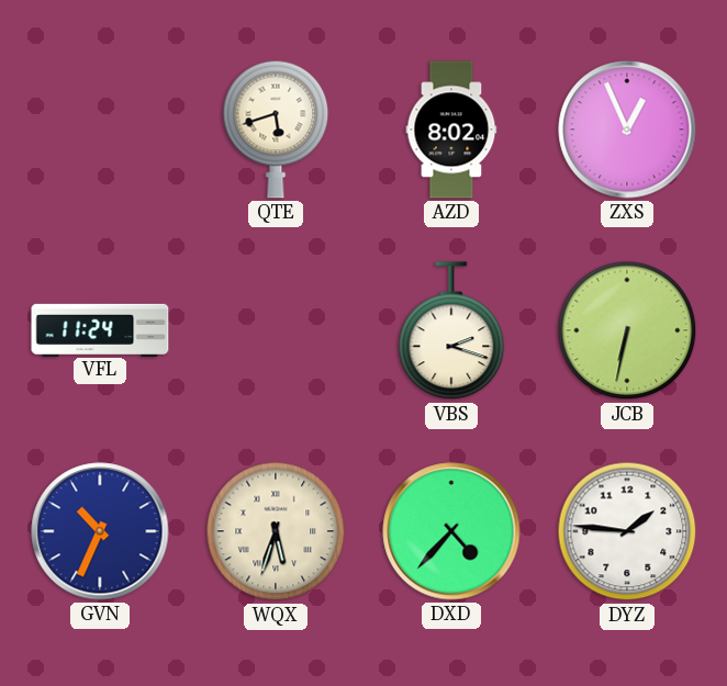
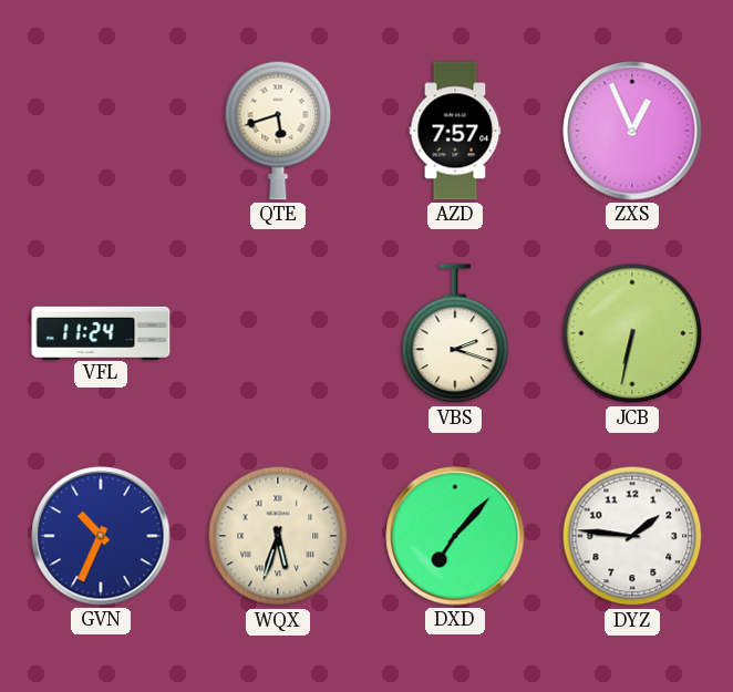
AZD: 8:02 -> 7:57 (455, 131)
DXD: 4:37 -> 7:07 (455, 536)
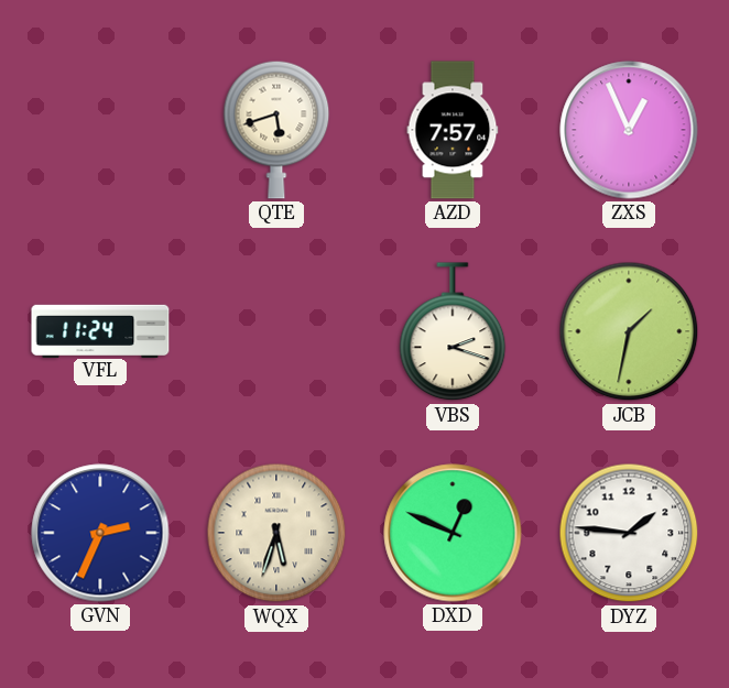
JCB: 6:32 -> 1:32 (629, 331)
GVN: 10:34 -> 2:34 (100, 533)
DXD: 7:07 -> 12:49 (453, 533)
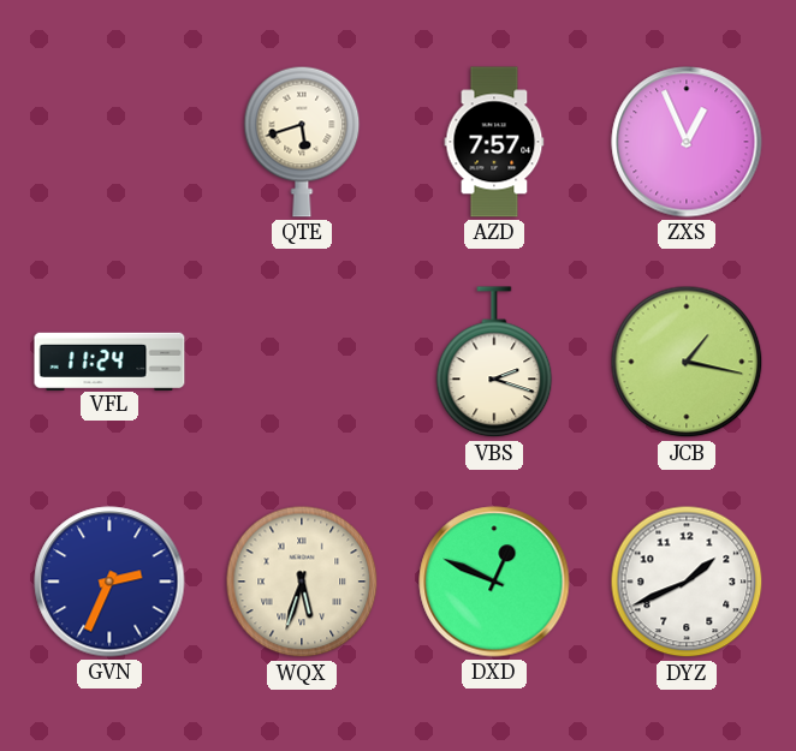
JCB: 1:32 -> 1:17 (687, 362)
DYZ: 1:46 -> 1:41 (687, 582)
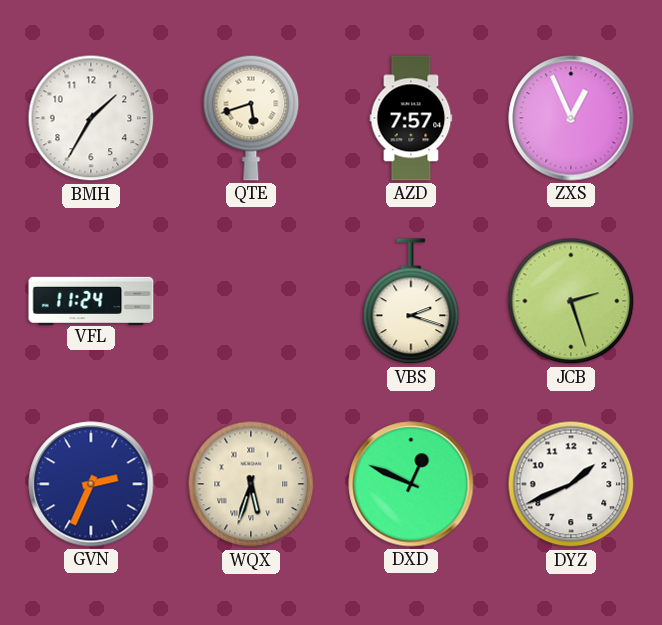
BMH: none -> 1:35 (91, 118)
JCB: 1:17 -> 2:27 (571, 301)
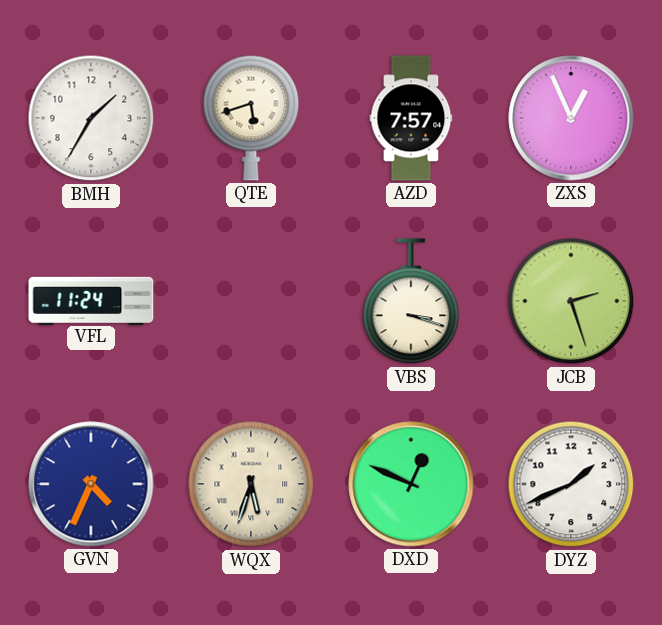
VBS: 2:18 -> 3:18 (411, 302)
GVN: 2:34 -> 4:34 (91, 484)
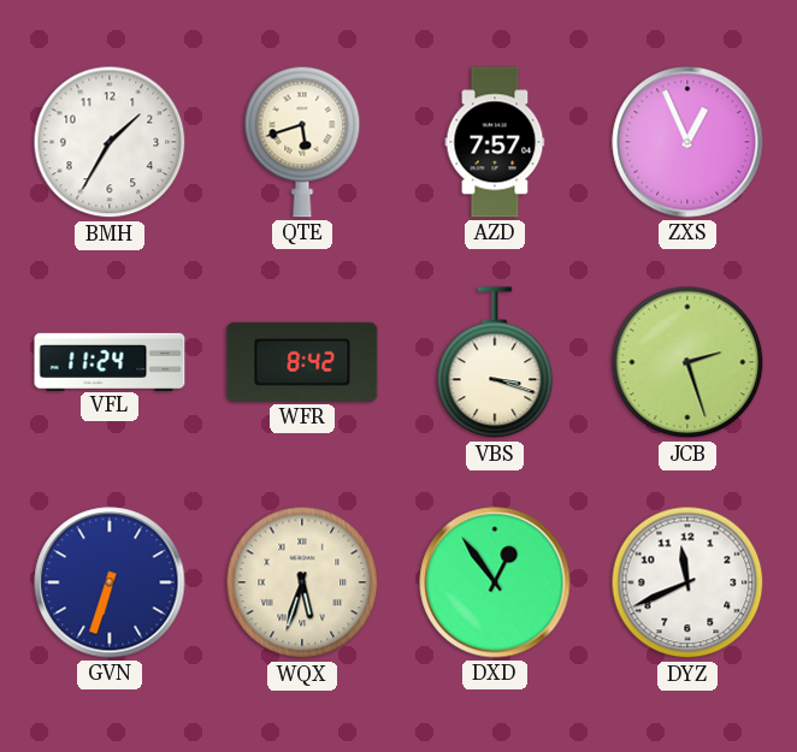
WFR: none -> 8:42 (302, 362)
GVN: 4:34 -> 6:33 (110, 582)
DXD: 12:49 -> 12:54 (495, 582)
DYZ: 1:41 -> 11:41 (687, 582)
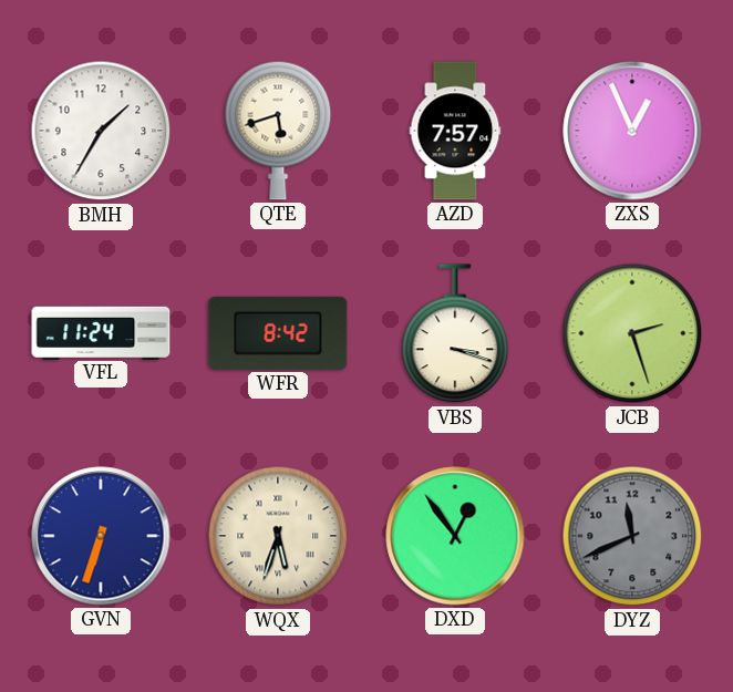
DYZ dial: white -> grey (632, 536)
